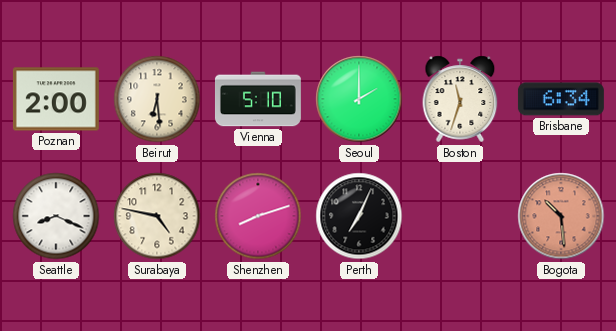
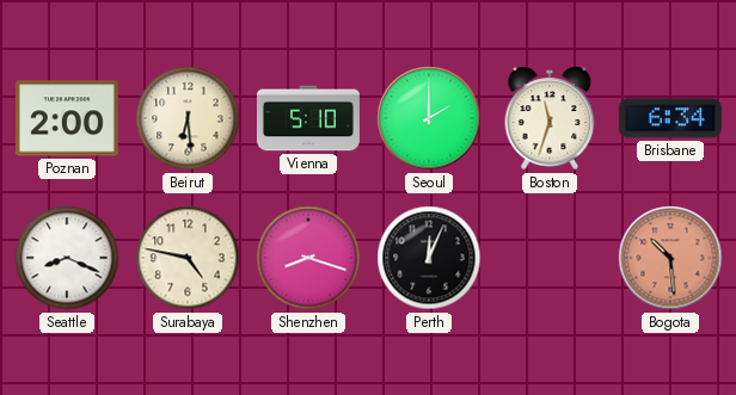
Shenzhen: 8:12 -> 8:18 (308, 258)
Perth: 7:04 -> 12:04 (429, 258)
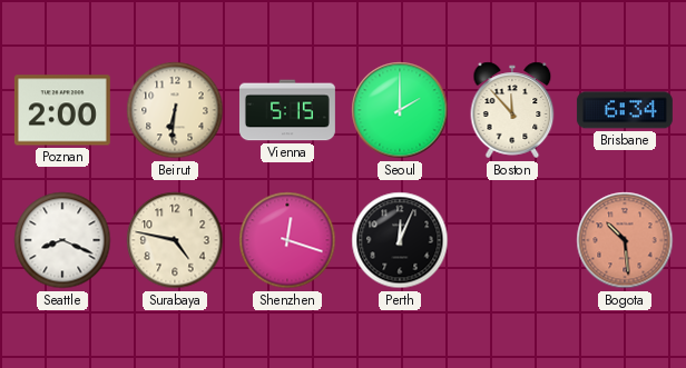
Beirut: 6:29 -> 6:31 (175, 110)
Vienna: 5:10 -> 5:15 (287, 110)
Boston: 11:33 -> 11:53 (512, 110)
Shenzhen: 8:18 -> 12:18 (287, 240)
